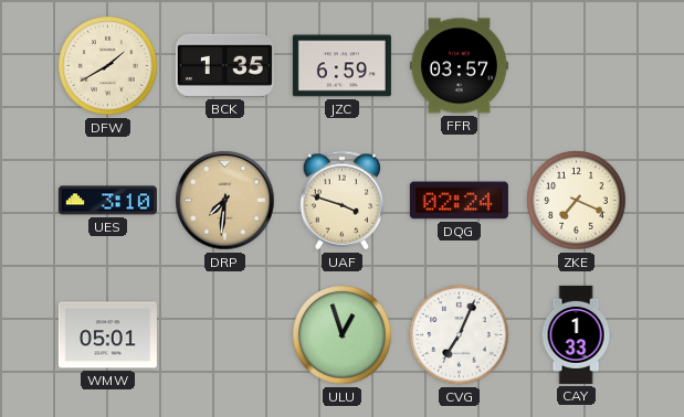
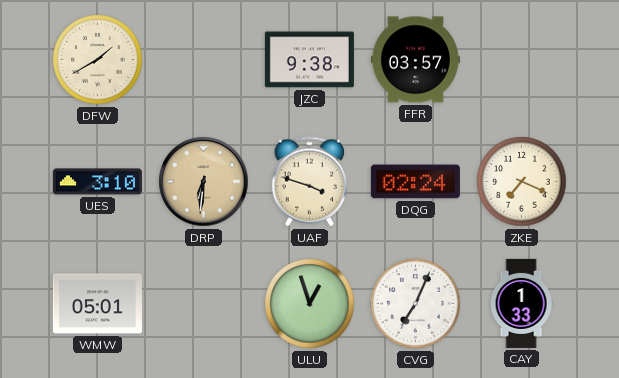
BCK: 1:35 -> none (224, 65)
JZC: 6:59 -> 9:38 (309, 60)
DRP: 7:31 -> 6:31 (204, 182)
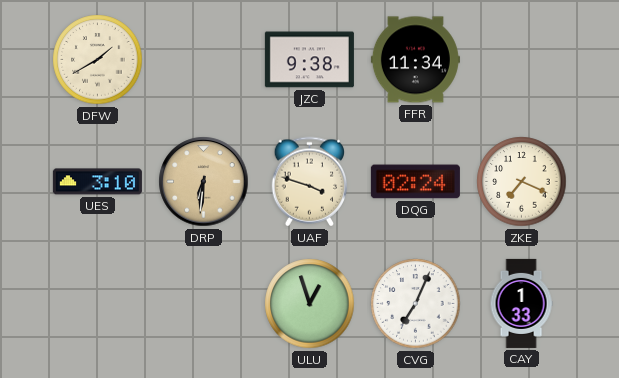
FFR: 03:57 -> 11:34 (415, 60)
WMW: 05:01 -> none (97, 304)
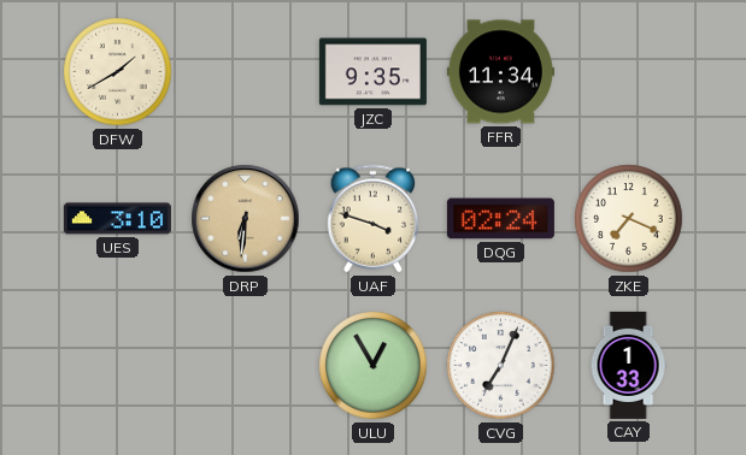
JZC: 9:38 -> 9:35 (372, 72)
ULU: 12:57 -> 12:55 (374, 366)
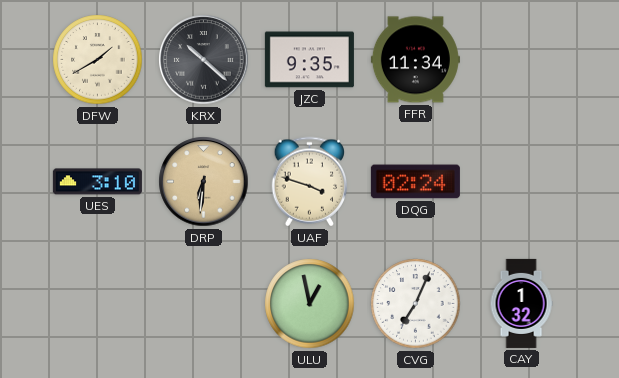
KRX: none -> 10:22 (204, 60)
ZKE: 7:19 -> none (629, 219)
ULU: 12:55 -> 12:58 (310, 304)
CAY: 1:33 -> 1:32 (521, 303)
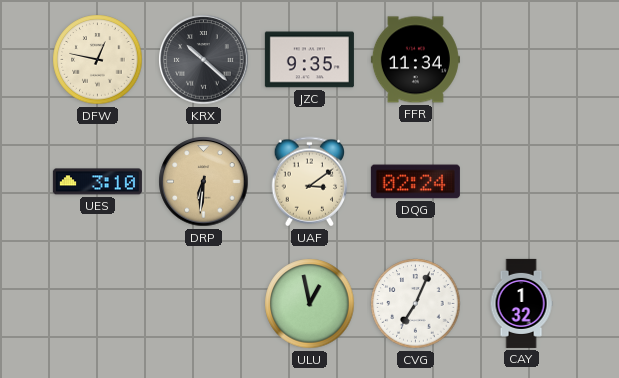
DFW: 1:40 -> 12:47 (98, 60)
UAF: 3:48 -> 3:09 (310, 182)
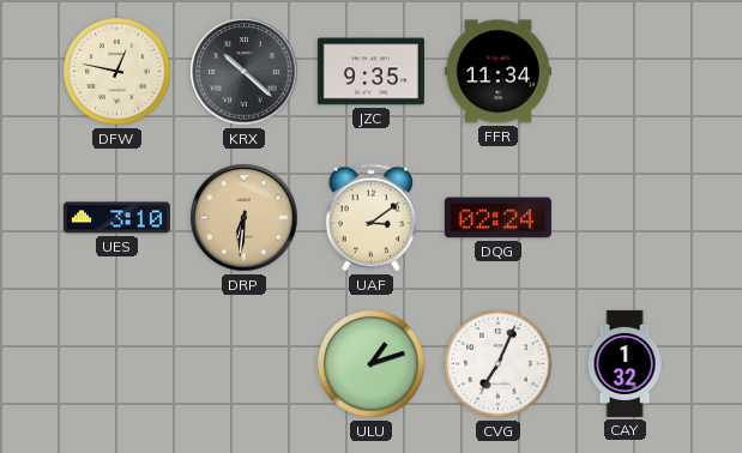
ULU: 12:58 -> 1:12 (372, 364)
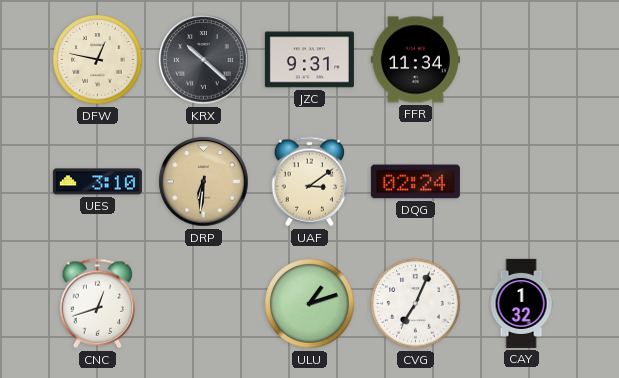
JZC: 9:35 -> 9:31 (309, 60)
CNC: none -> 12:42 (98, 304)
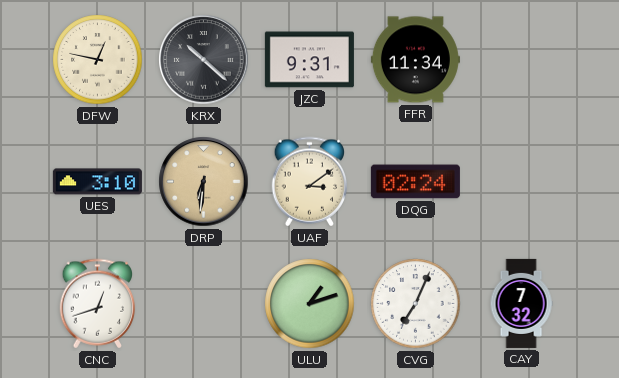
CAY: 1:32 -> 7:32 (521, 303)
